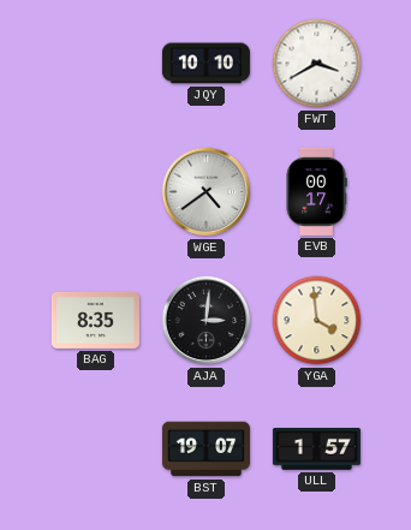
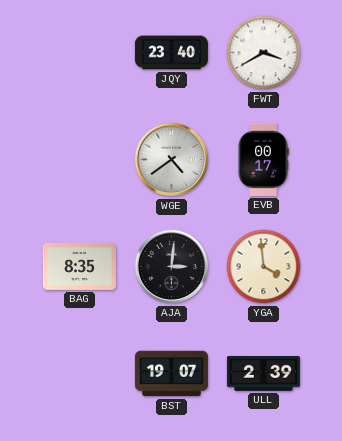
JQY: 10:10 -> 23:40 (171, 53)
ULL: 1:57 -> 2:39 (263, 373)
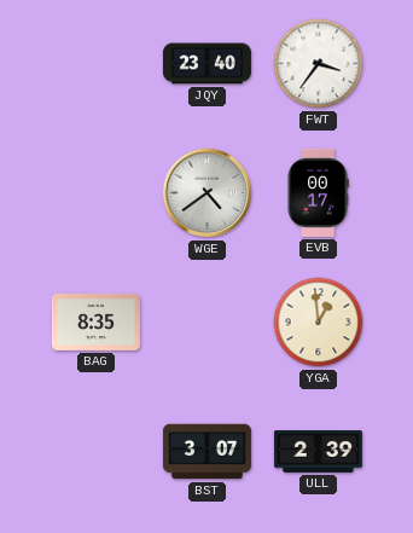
FWT: 3:40 -> 3:36 (319, 64)
AJA: 3:01 -> none (172, 267)
YGA: 3:59 -> 12:59 (319, 323)
BST: 19:07 -> 3:07 (206, 452)
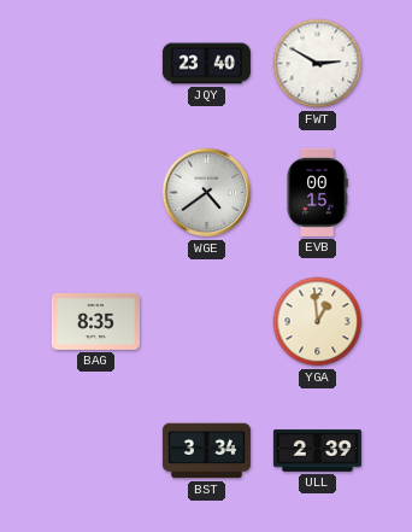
FWT: 3:36 -> 2:50 (318, 64)
EVB: 00:17 -> 00:15 (317, 192)
BST: 3:07 -> 3:34 (206, 451)
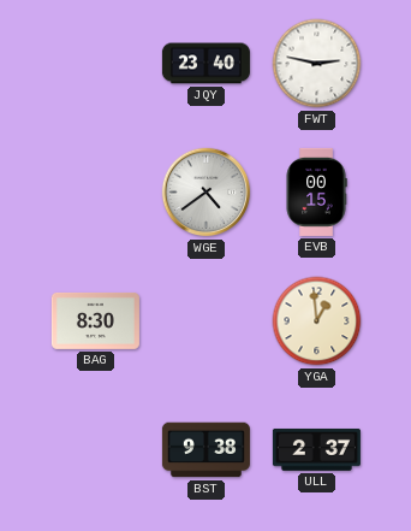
FWT: 2:50 -> 2:47 (317, 64)
BAG: 8:35 -> 8:30 (95, 320)
BST: 3:34 -> 9:38 (205, 450)
ULL: 2:39 -> 2:37 (316, 449)
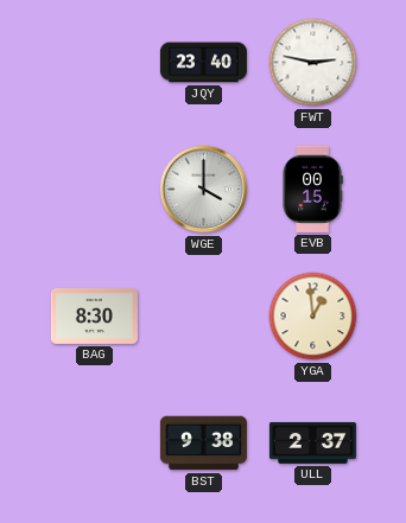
WGE: 4:39 -> 4:00 (204, 190)
